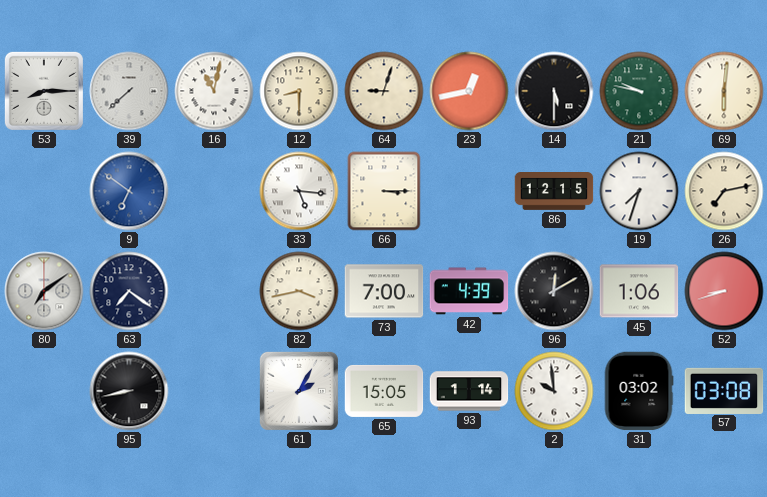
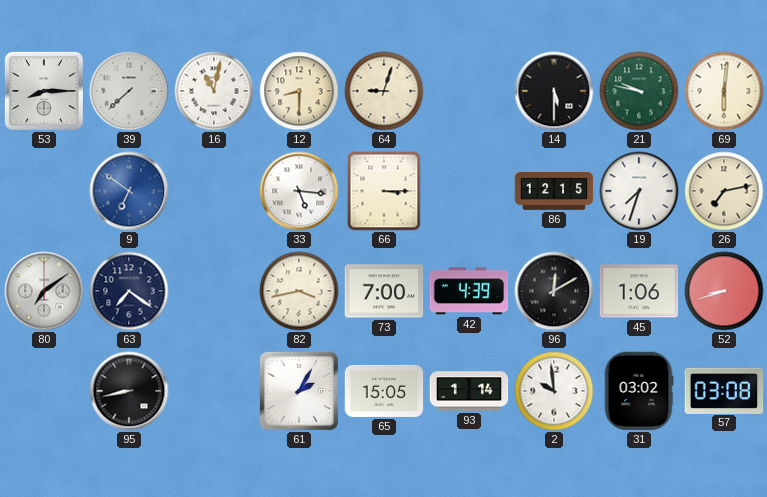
23: 12:43 -> none (469, 91)
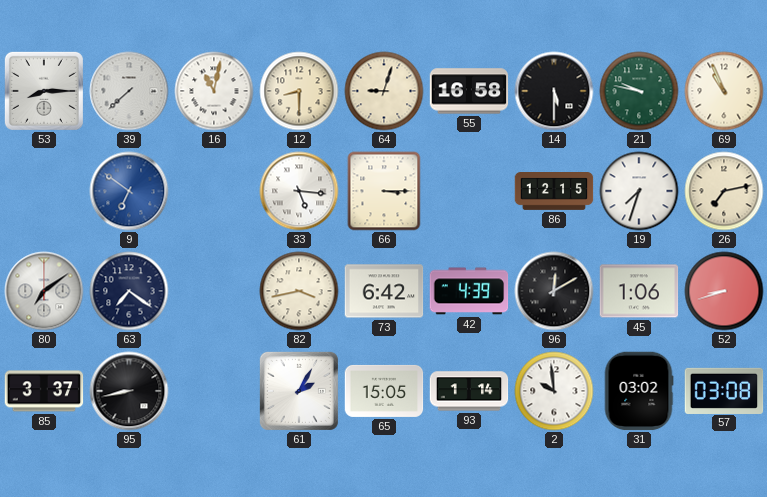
55: none -> 16:58 (469, 91)
69: 6:01 -> 10:56 (724, 91)
73: 7:00 -> 6:42 (384, 291)
85: none -> 3:37 (44, 391)
